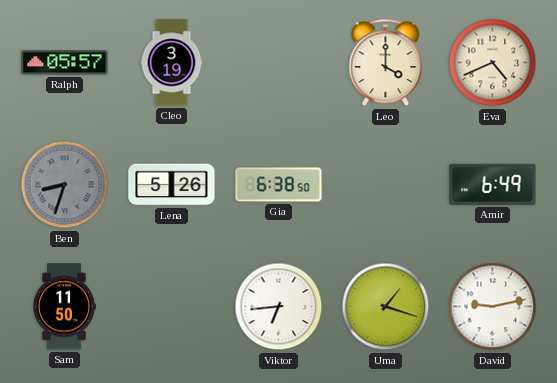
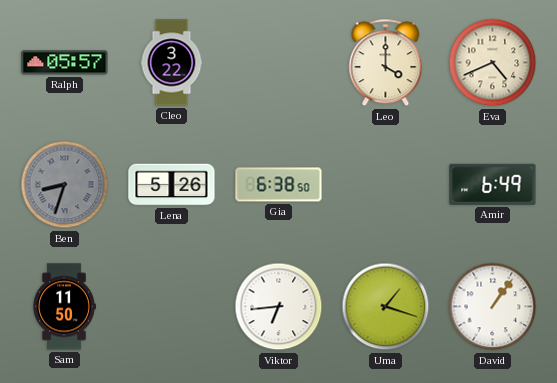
Cleo: 3:19 -> 3:22 (172, 63)
David: 9:13 -> 1:06 (493, 307)
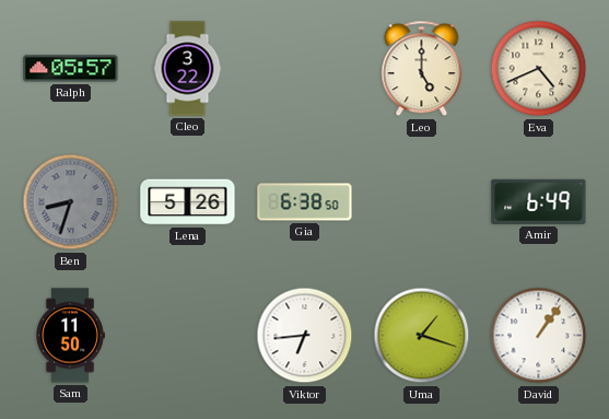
Leo: 4:00 -> 5:00 (422, 69)
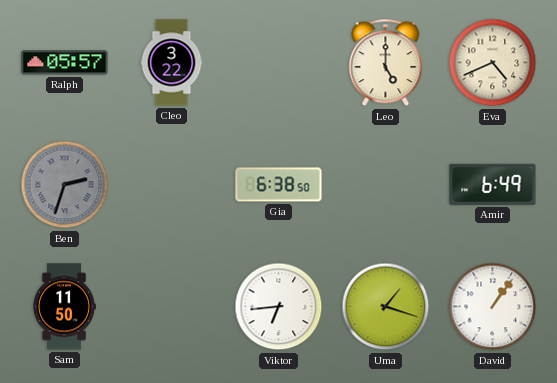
Ben: 8:33 -> 2:33 (65, 185)
Lena: 5:26 -> none (188, 202)
